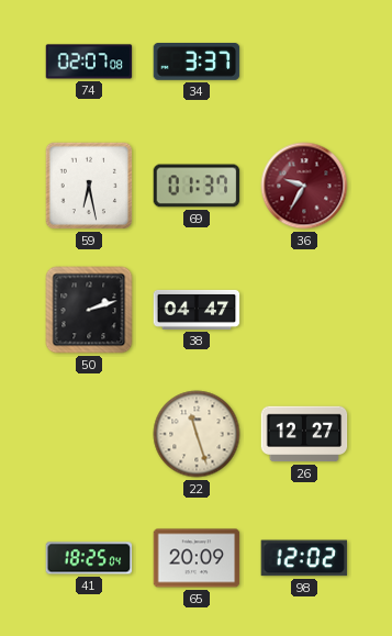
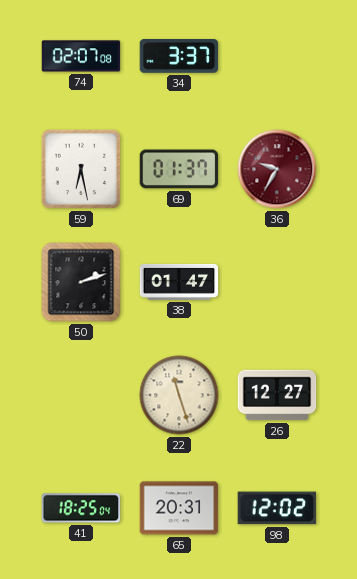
38: 04:47 -> 01:47 (179, 282)
65: 20:09 -> 20:31 (179, 508)
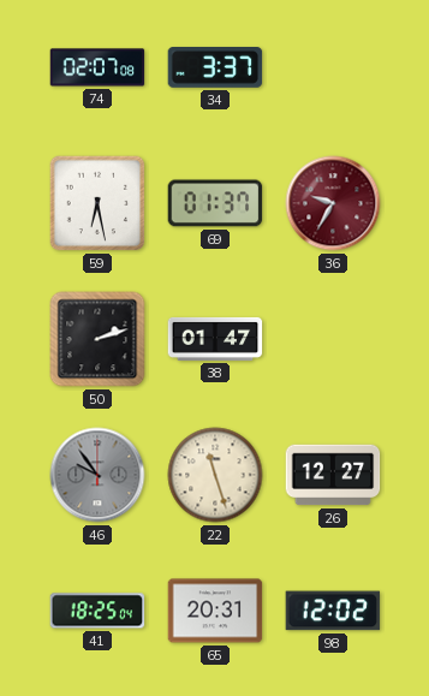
46: none -> 9:54 (97, 475)
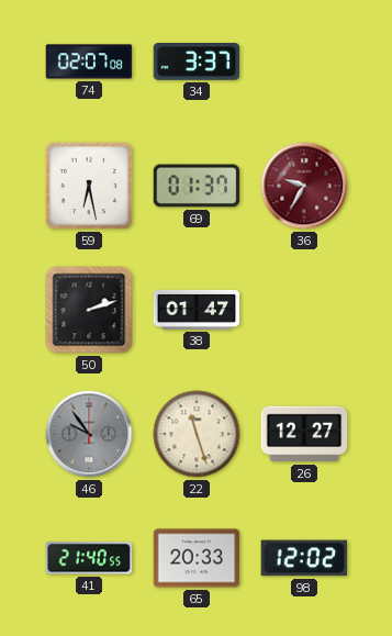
41: 18:25 -> 21:40 (89, 558)
65: 20:31 -> 20:33 (197, 558)
